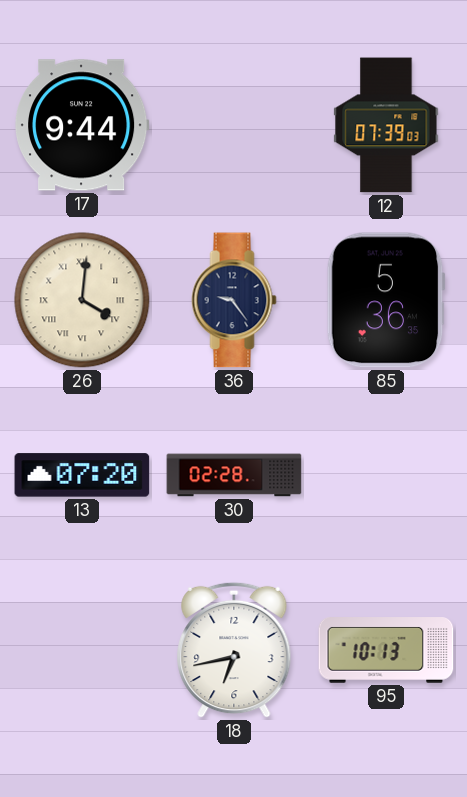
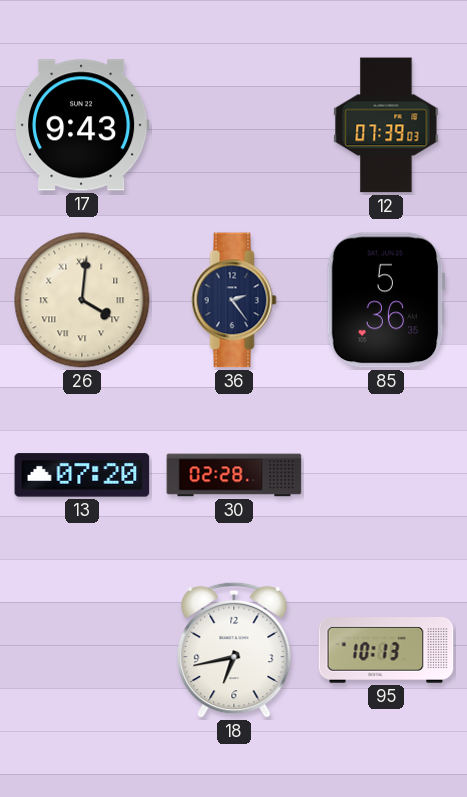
17: 9:44 -> 9:43 (82, 125)
36: 9:24 -> 2:24 (234, 300)
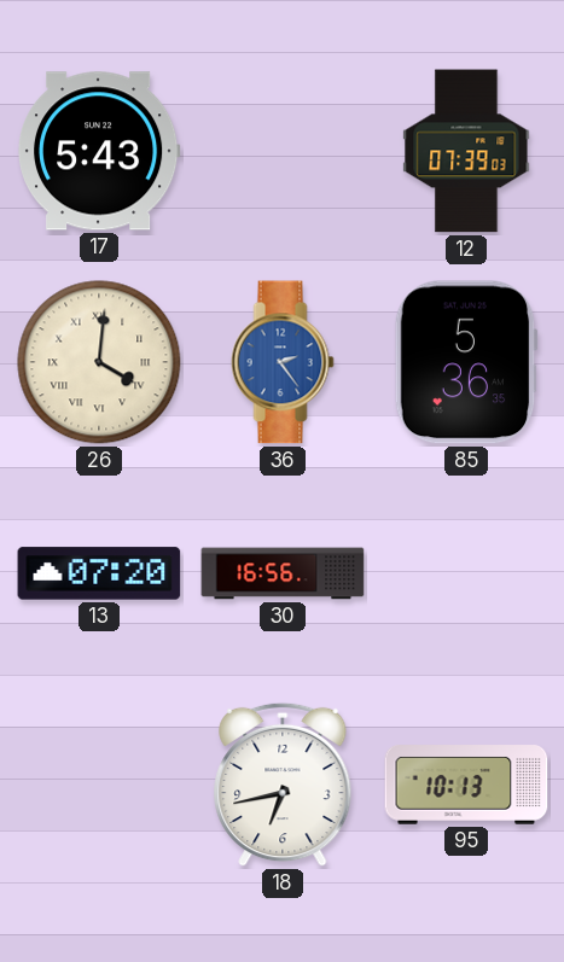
17: 9:43 -> 5:43 (99, 151)
36 dial: navy -> blue (283, 362)
30: 02:28 -> 16:56 (283, 573)
